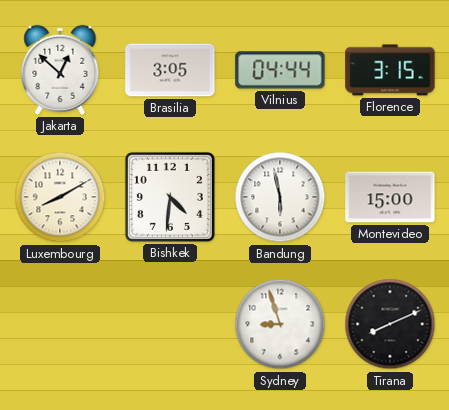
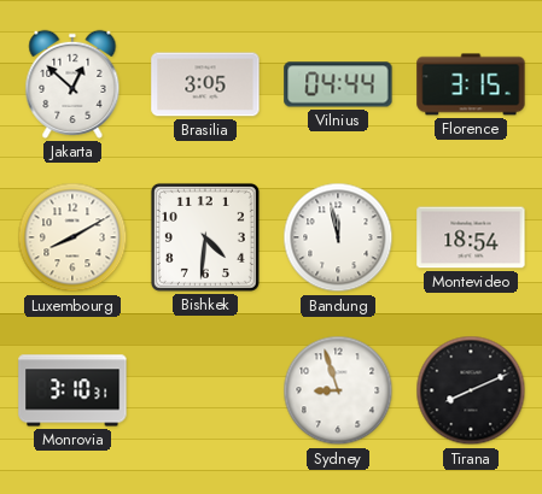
Bandung: 5:58 -> 11:58 (338, 237)
Montevideo: 15:00 -> 18:54 (471, 237)
Monrovia: none -> 3:10 (72, 390)
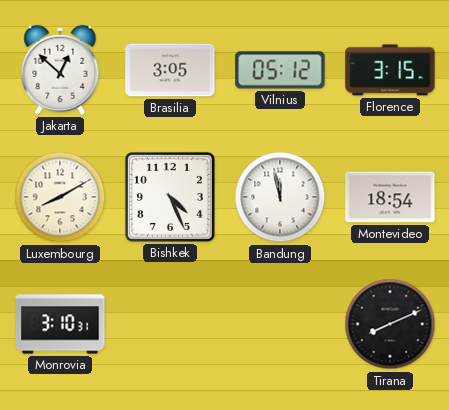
Vilnius: 04:44 -> 05:12 (280, 70)
Bishkek: 4:31 -> 4:26 (170, 197)
Sydney: 8:57 -> none (338, 390)
